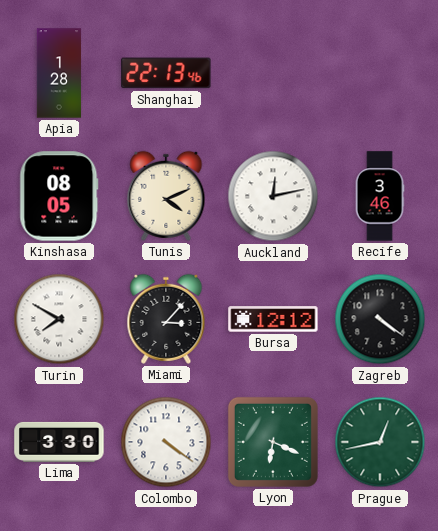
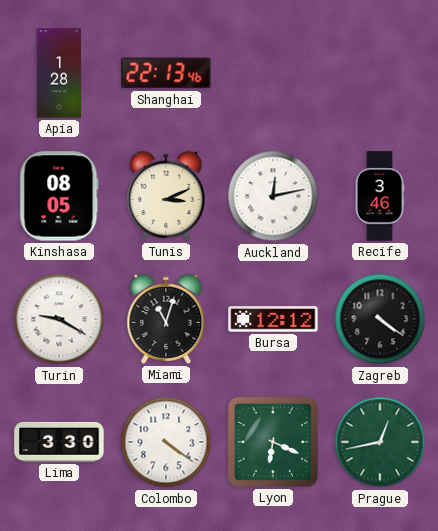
Tunis: 4:11 -> 3:11 (166, 196)
Turin: 7:50 -> 9:20 (59, 319)
Miami: 3:07 -> 11:03 (166, 319)
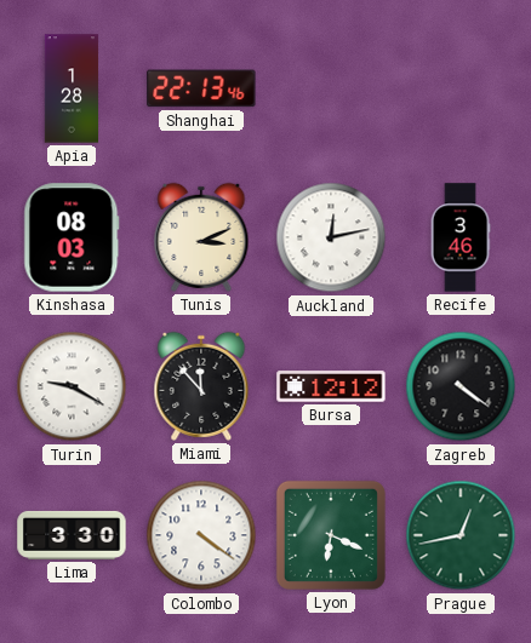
Kinshasa: 08:05 -> 08:03 (72, 237)
Miami: 11:03 -> 11:53 (201, 386)
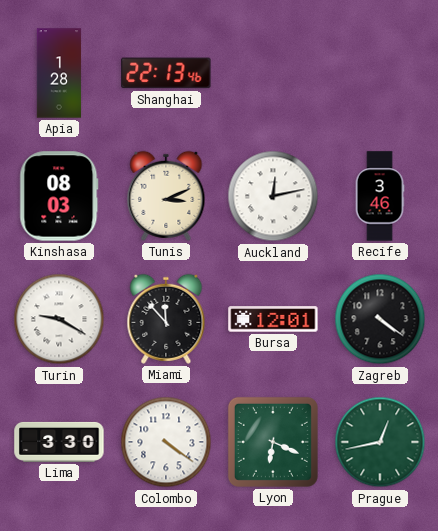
Bursa: 12:12 -> 12:01 (273, 319)
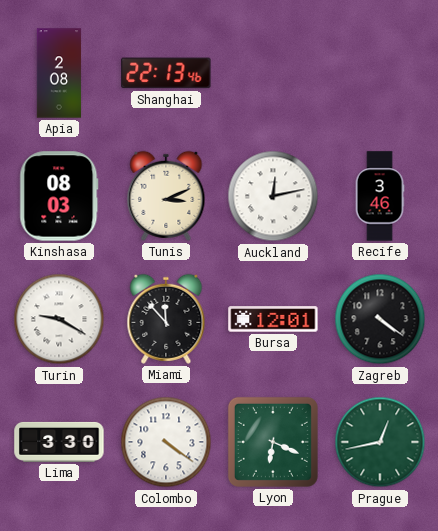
Apia: 1:28 -> 2:08 (59, 73)
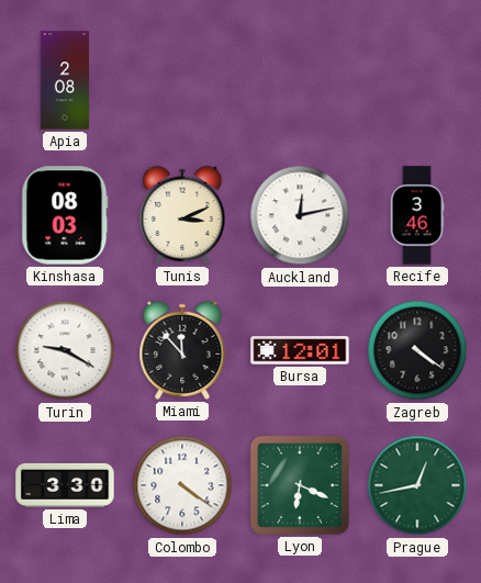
Shanghai: 22:13 -> none (166, 73)
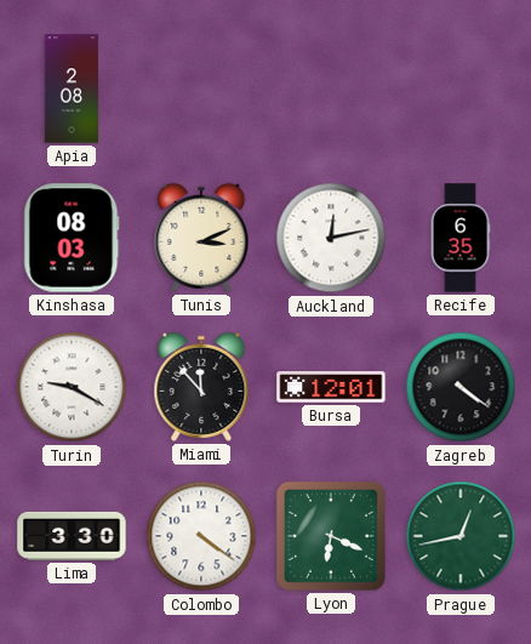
Recife: 3:46 -> 6:35 (461, 238)
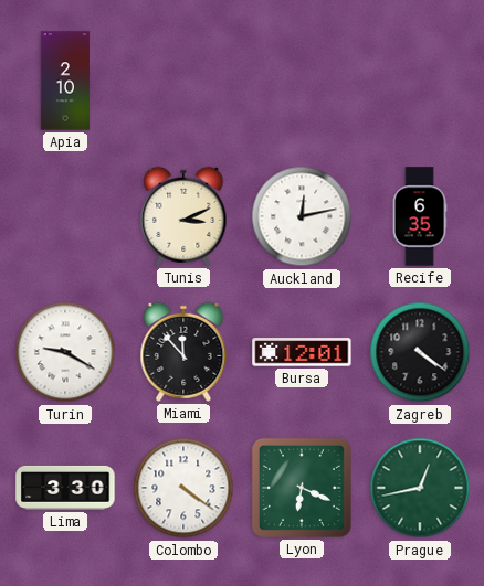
Apia: 2:08 -> 2:10 (65, 81)
Kinshasa: 08:03 -> none (72, 238)
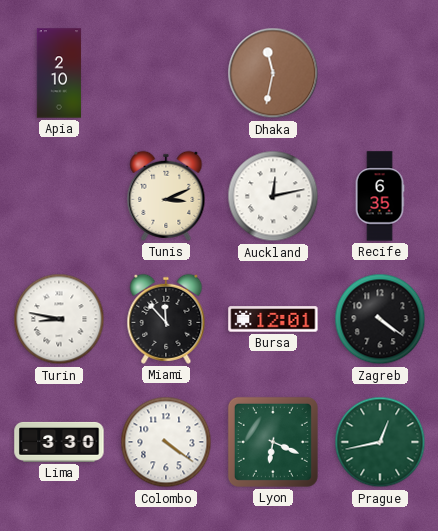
Dhaka: none -> 11:32 (273, 73)
Turin: 9:20 -> 8:47 (59, 319)
